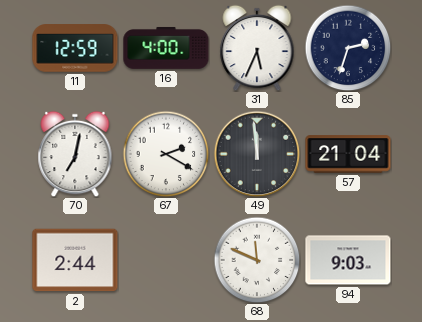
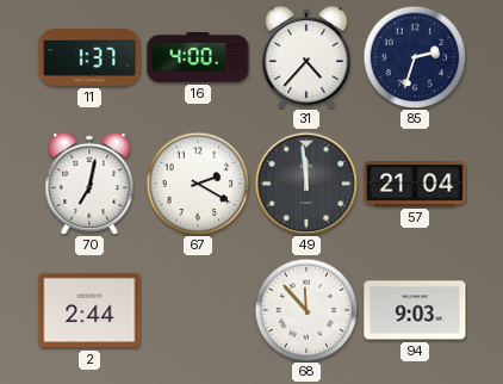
11: 12:59 -> 1:37 (89, 57)
31: 5:34 -> 4:37 (306, 57)
68: 11:49 -> 11:53 (306, 310)
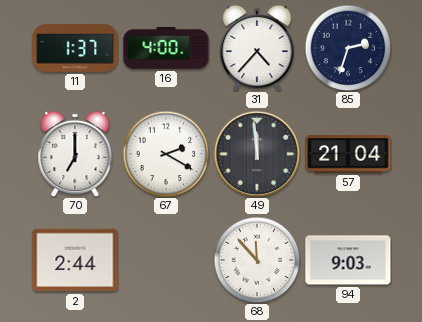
70: 7:02 -> 7:00 (75, 154)
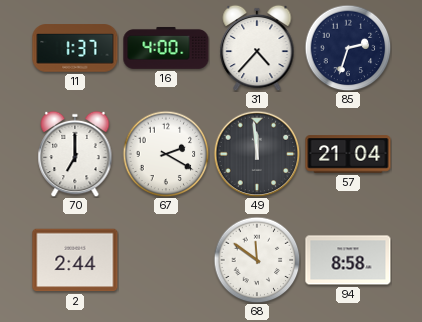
68: 11:53 -> 11:51 (257, 260)
94: 9:03 -> 8:58 (348, 260)
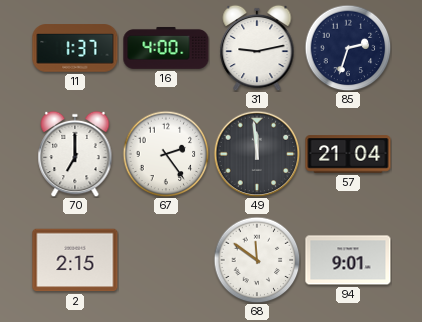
31: 4:37 -> 9:13 (257, 48)
67: 2:20 -> 2:24 (166, 154)
2: 2:44 -> 2:15 (75, 260)
94: 8:58 -> 9:01 (348, 260)
